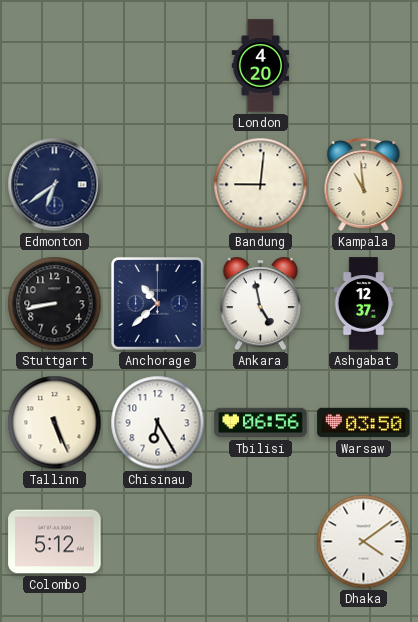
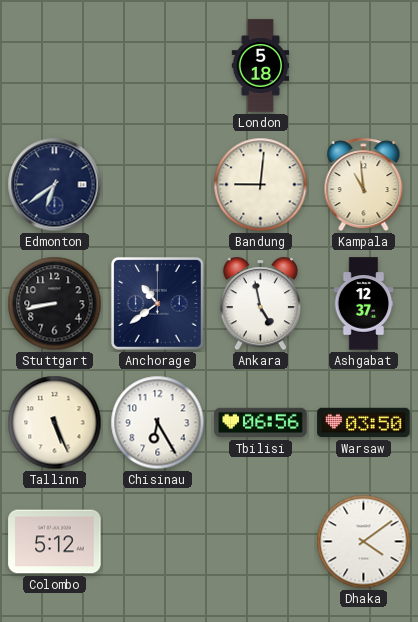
London: 4:20 -> 5:18 (261, 66)
Anchorage: 10:38 -> 10:39 (157, 303)
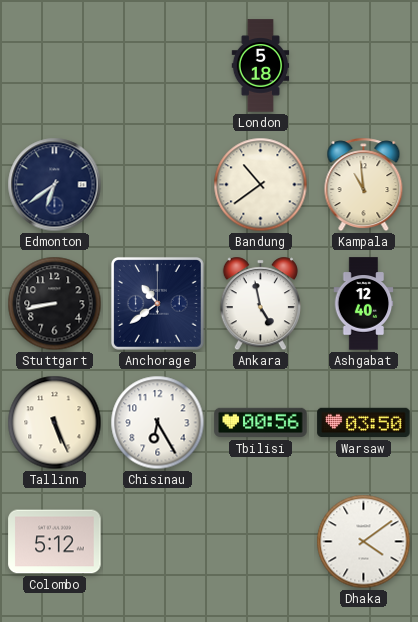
Bandung: 9:01 -> 10:39 (261, 185)
Ashgabat: 12:37 -> 12:40 (364, 304)
Tbilisi: 06:56 -> 00:56 (261, 423)
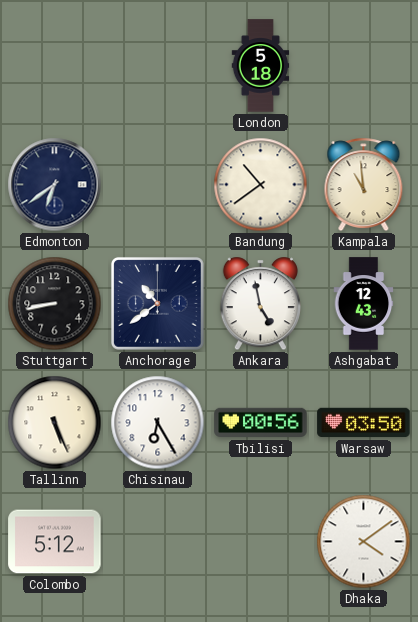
Ashgabat: 12:40 -> 12:43 (364, 304)
